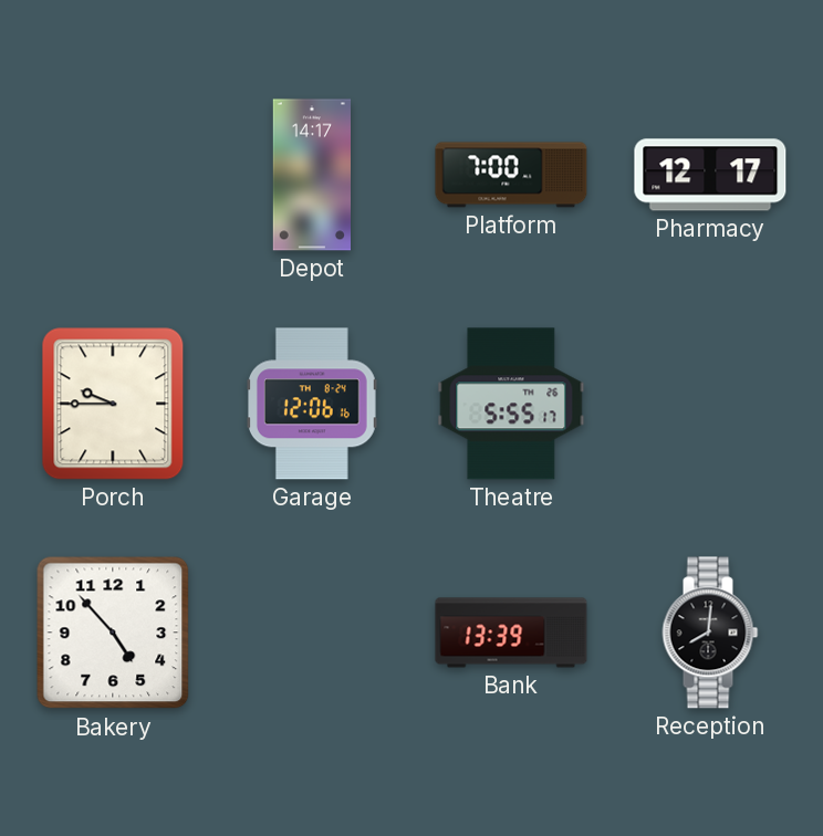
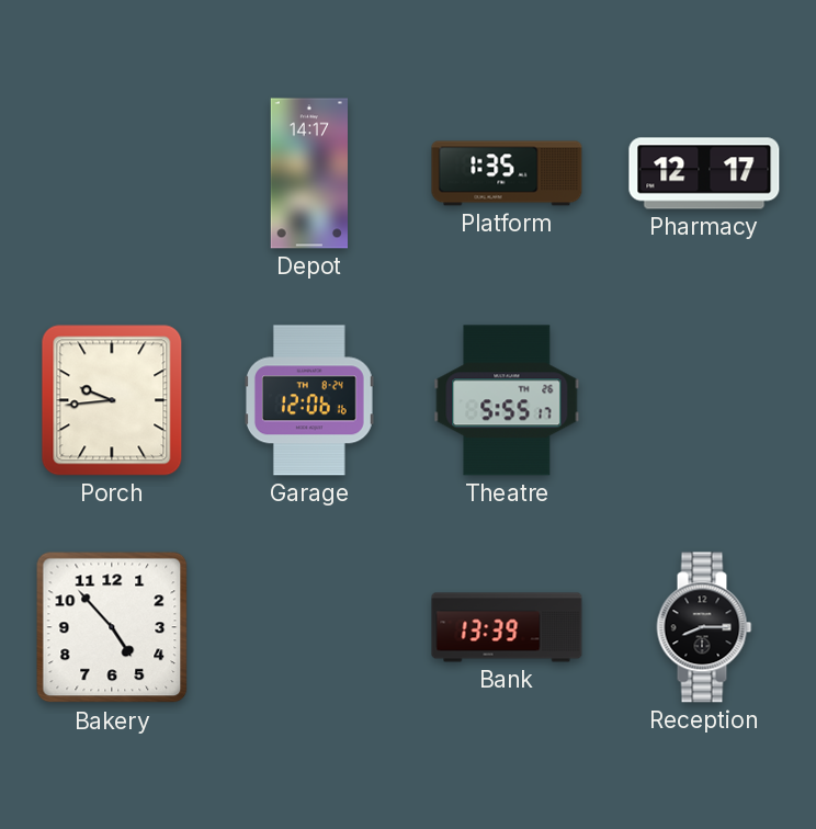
Platform: 7:00 -> 1:35 (507, 173)
Porch: 9:45 -> 9:44 (112, 400)
Reception: 8:01 -> 8:15 (704, 627)
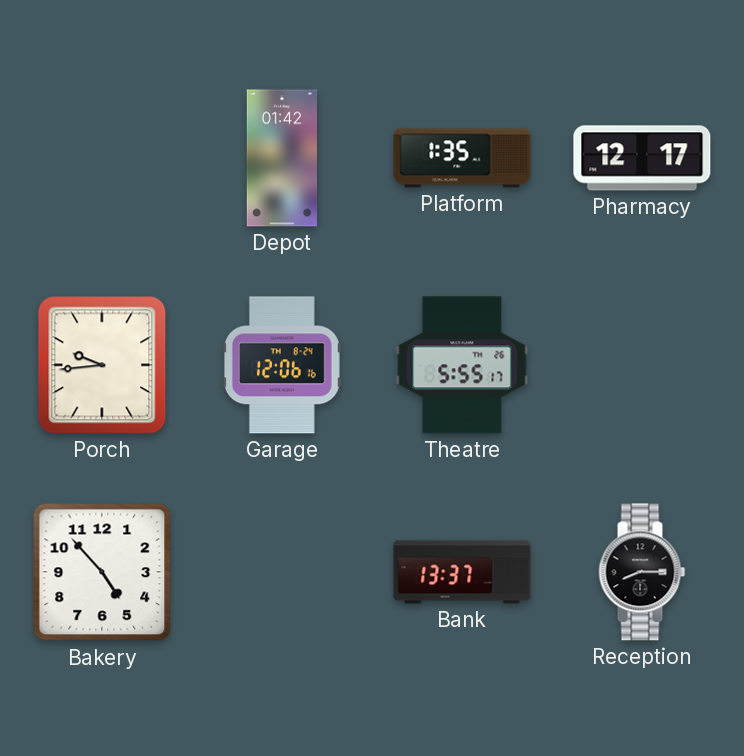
Depot: 14:17 -> 01:42 (281, 158)
Bank: 13:39 -> 13:37 (462, 572)
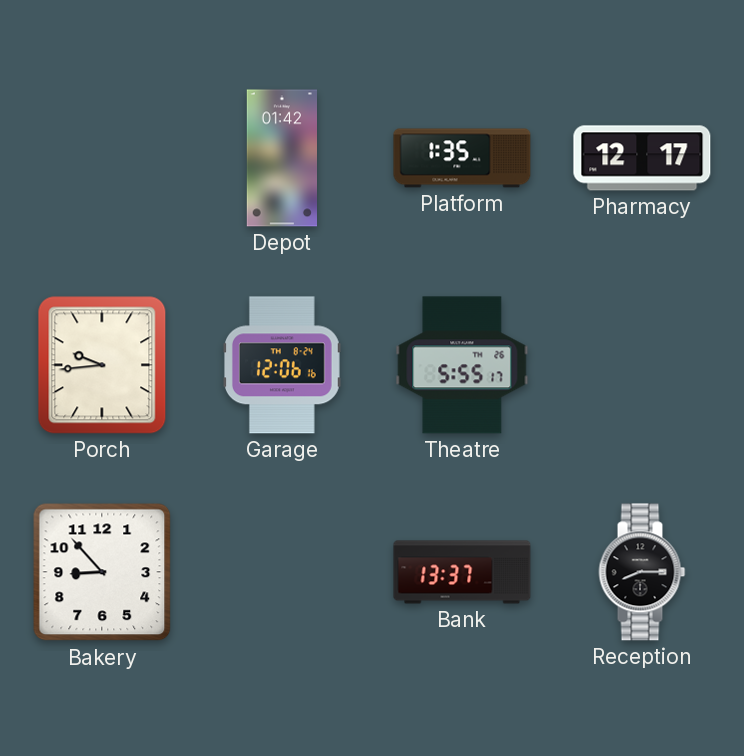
Bakery: 4:53 -> 8:53 (102, 572)
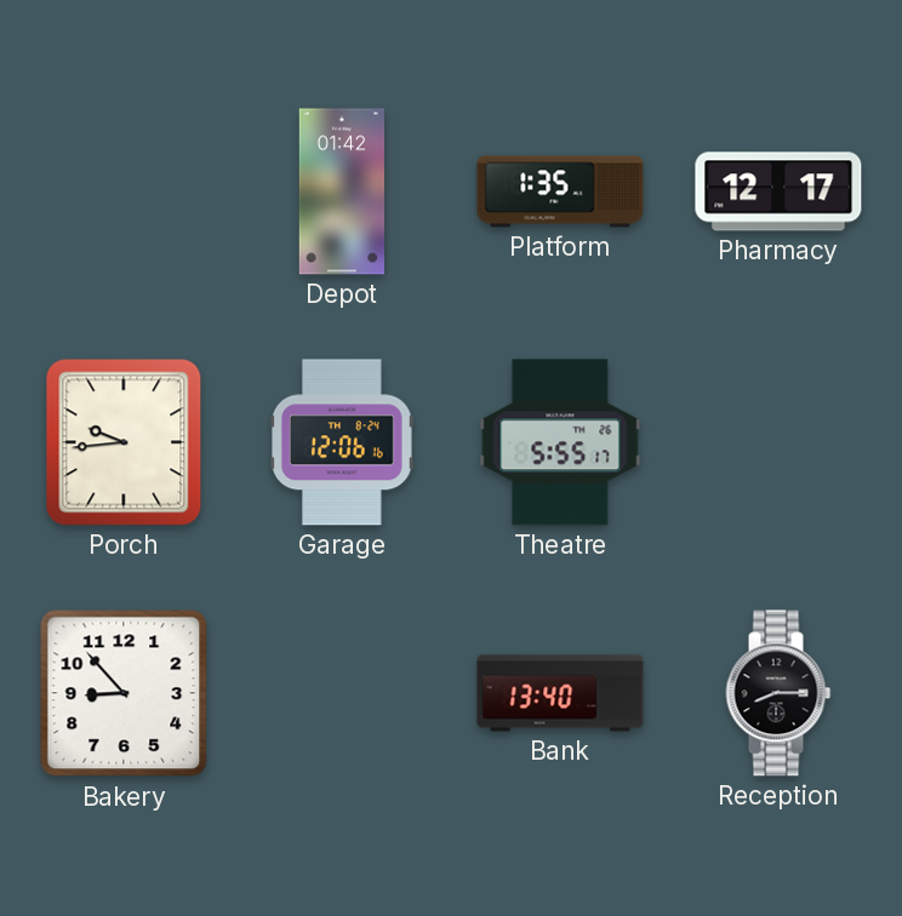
Bank: 13:37 -> 13:40 (560, 693)
